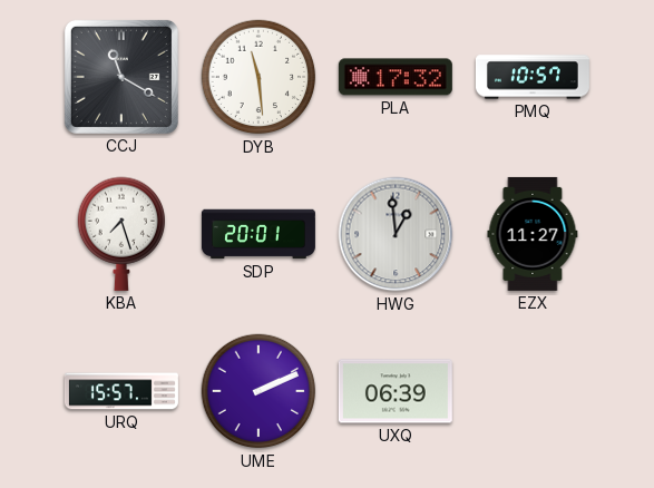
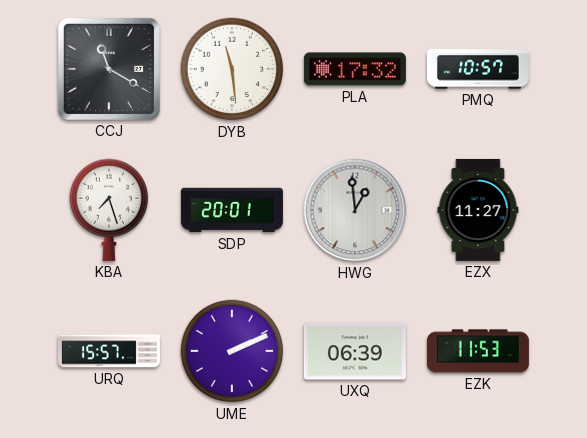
EZK: none -> 11:53 (478, 351)
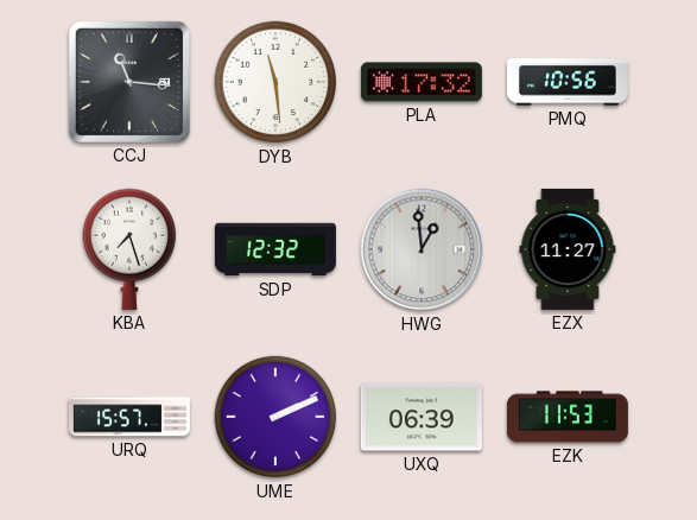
CCJ: 11:20 -> 11:16 (129, 82)
PMQ: 10:57 -> 10:56 (568, 82)
SDP: 20:01 -> 12:32 (275, 249)
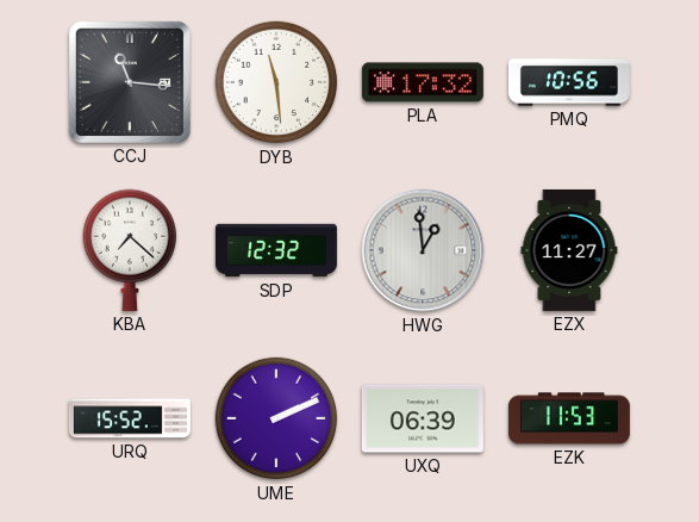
KBA: 7:27 -> 7:22 (129, 250)
URQ: 15:57 -> 15:52 (130, 418)
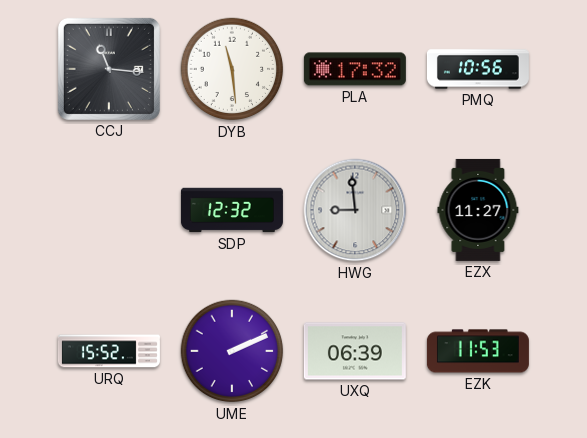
KBA: 7:22 -> none (129, 250)
HWG: 12:59 -> 8:59 (355, 210)
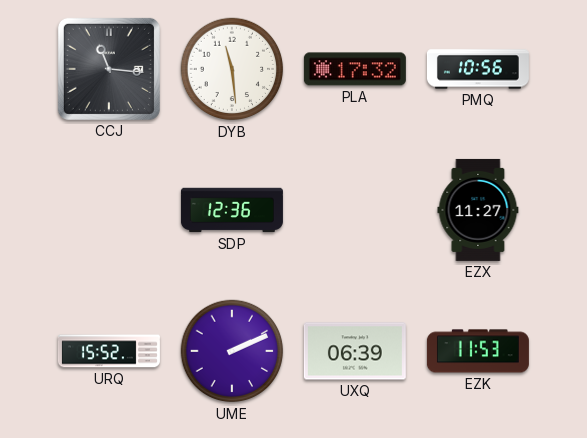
SDP: 12:32 -> 12:36 (232, 210)
HWG: 8:59 -> none (355, 210)
